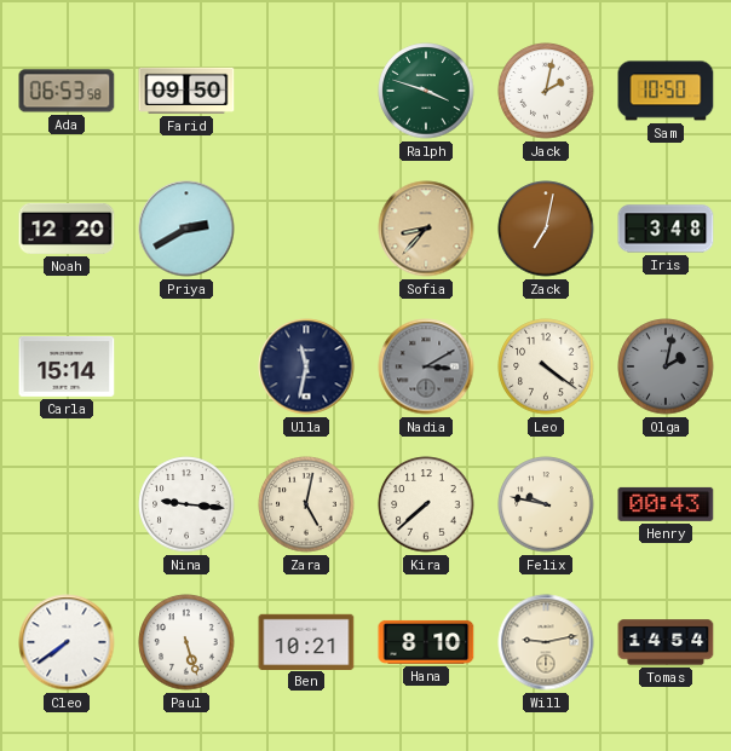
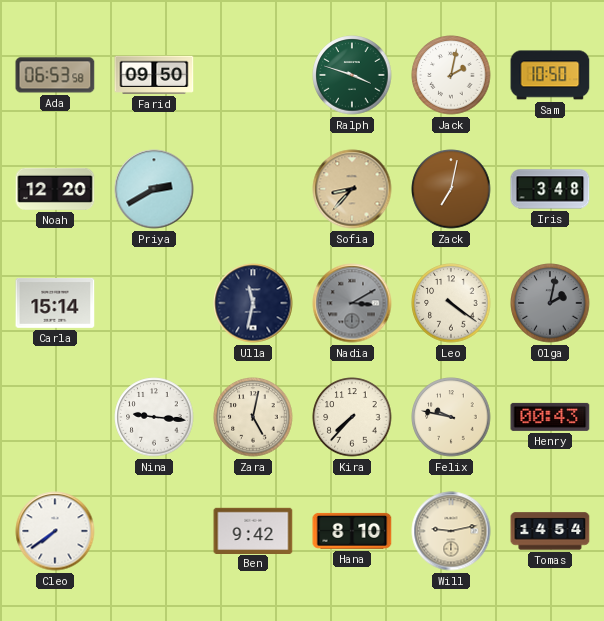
Kira: 7:38 -> 7:37 (352, 417)
Paul: 5:27 -> none (186, 642)
Ben: 10:21 -> 9:42 (253, 530)
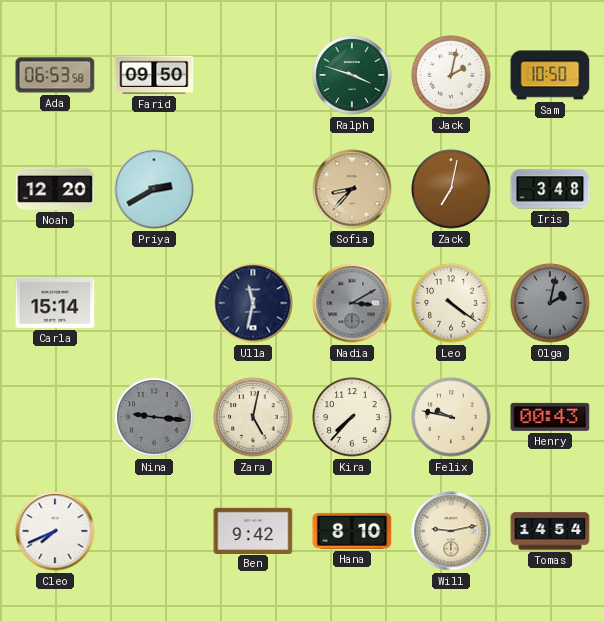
Nina dial: white -> grey (154, 417)
Cleo: 7:39 -> 7:41 (55, 531)
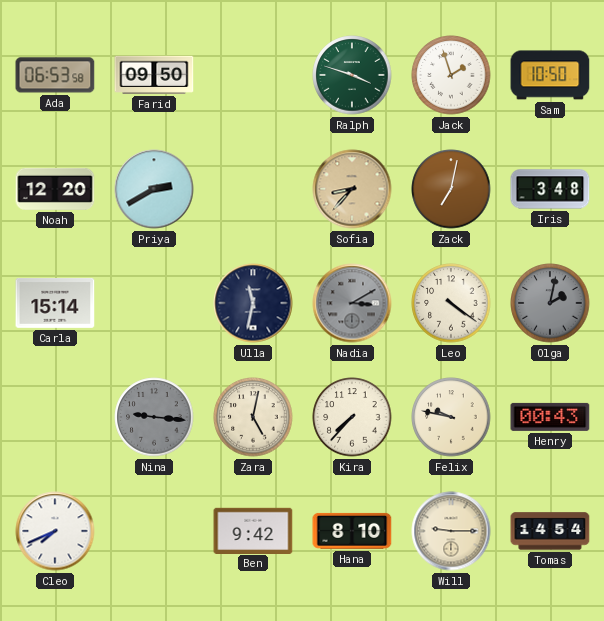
Jack: 2:02 -> 1:57 (451, 75)
Will: 9:13 -> 9:15 (451, 531)
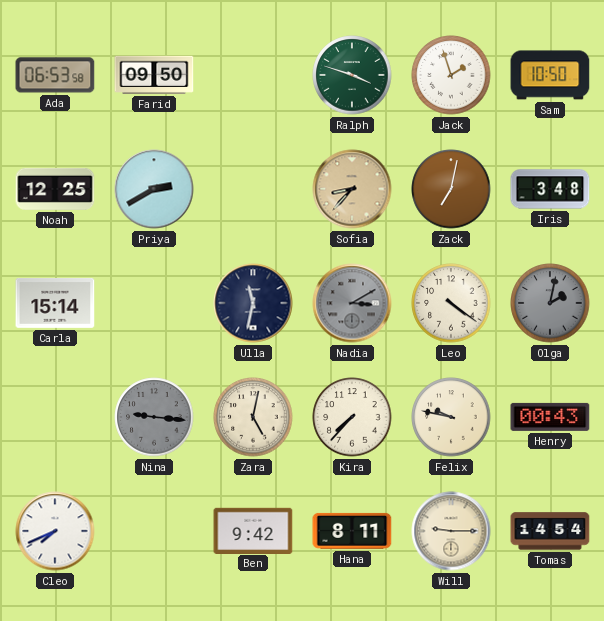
Noah: 12:20 -> 12:25 (55, 189)
Hana: 8:10 -> 8:11 (352, 531)
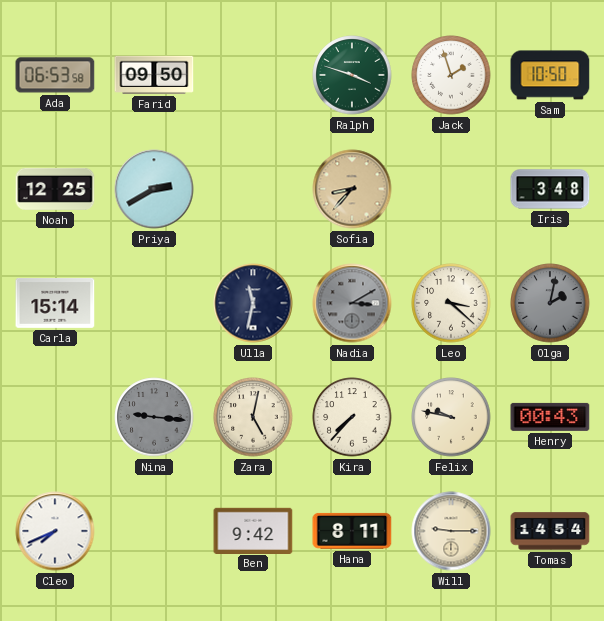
Zack: 7:02 -> none (451, 189)
Leo: 4:21 -> 3:22 (451, 303)
